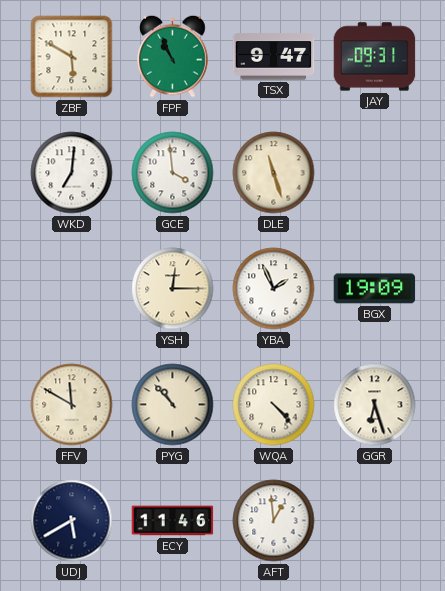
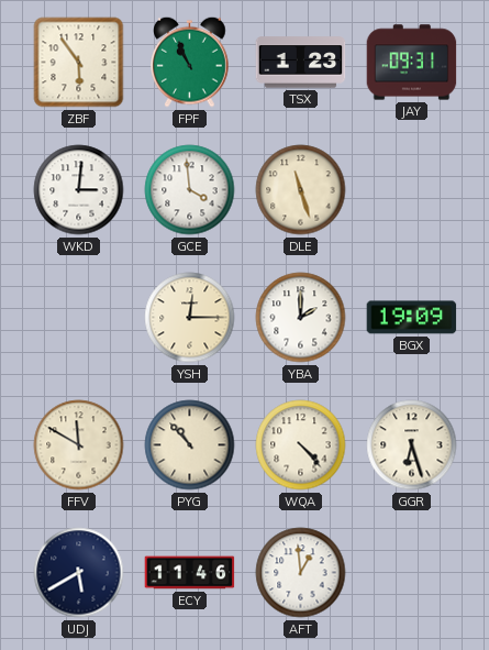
ZBF: 5:50 -> 5:54 (79, 63)
TSX: 9:47 -> 1:23 (301, 63)
WKD: 7:01 -> 3:01 (79, 190)
YBA: 1:56 -> 2:00 (301, 318)
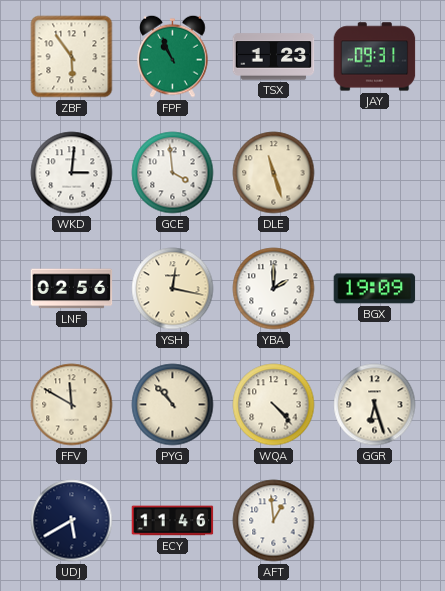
LNF: none -> 02:56 (72, 289)
YSH: 12:15 -> 12:17 (173, 289)
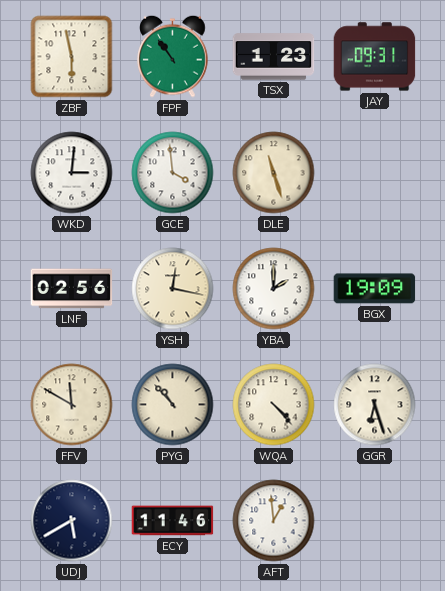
ZBF: 5:54 -> 5:58 (72, 57)
FPF: 10:56 -> 10:54 (173, 56)
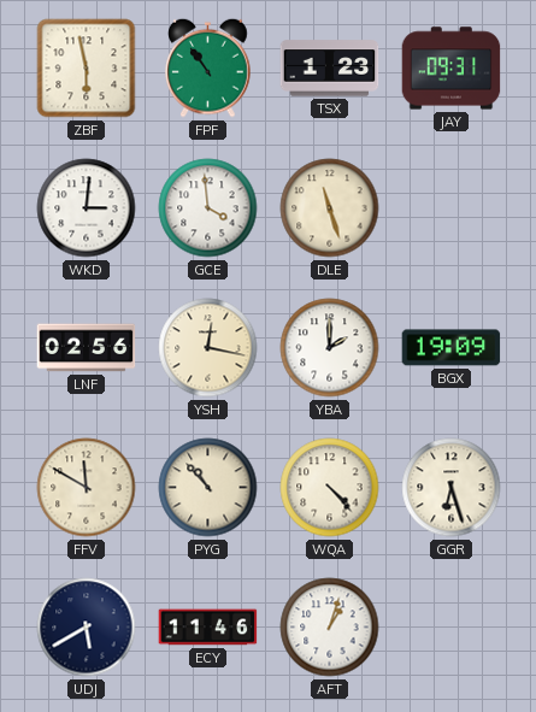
AFT: 12:59 -> 1:03 (330, 628)
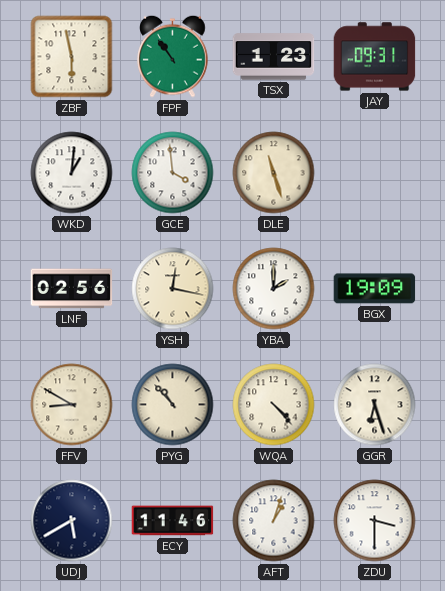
WKD: 3:01 -> 1:01 (72, 173)
FFV: 11:50 -> 8:50 (72, 405)
ZDU: none -> 3:30 (375, 521)
